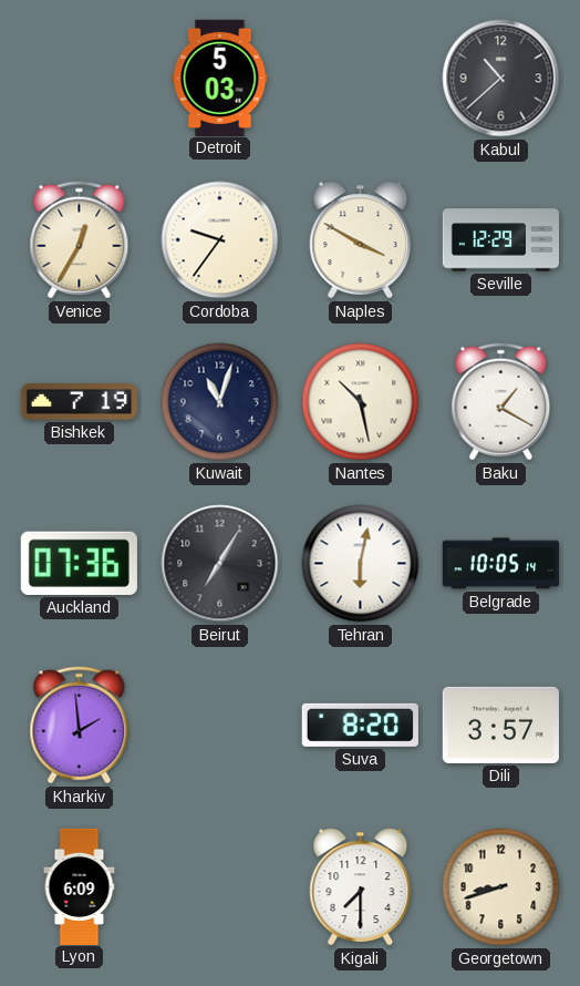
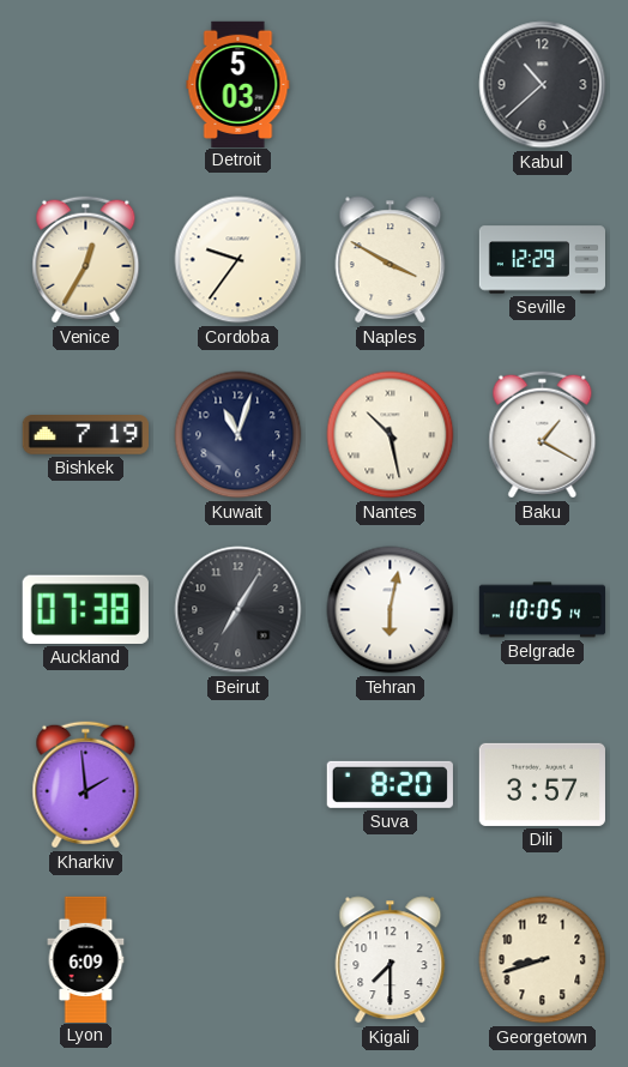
Auckland: 07:36 -> 07:38 (85, 609)
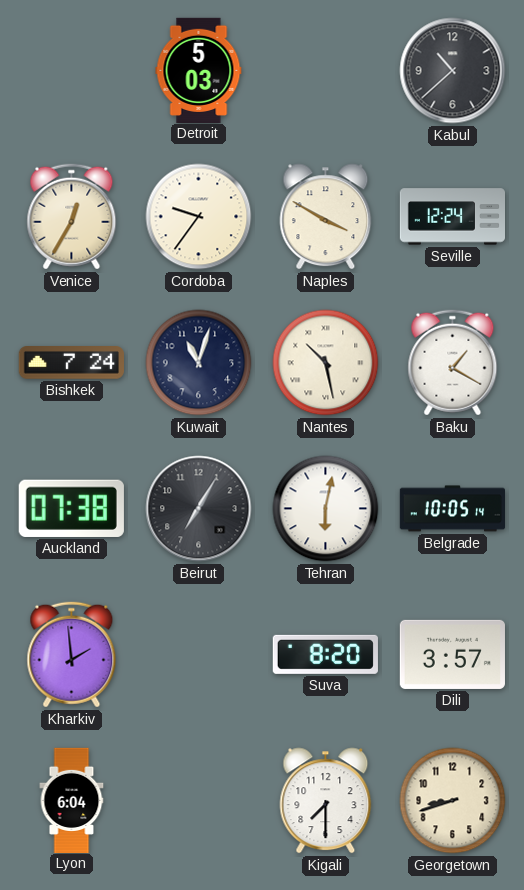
Seville: 12:29 -> 12:24 (452, 217)
Bishkek: 7:19 -> 7:24 (71, 363)
Lyon: 6:09 -> 6:04 (72, 800)
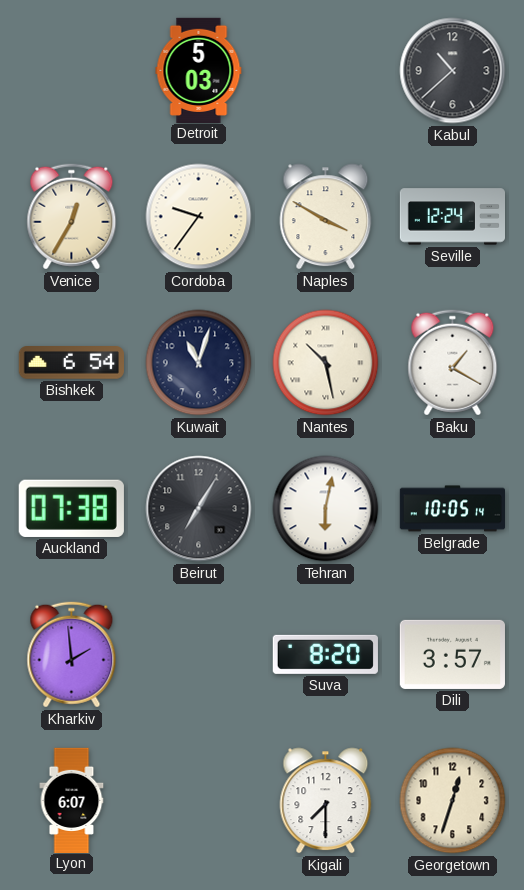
Bishkek: 7:24 -> 6:54 (71, 363)
Lyon: 6:04 -> 6:07 (72, 800)
Georgetown: 8:42 -> 12:33 (453, 801)
